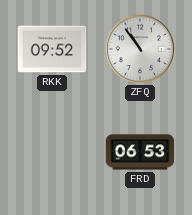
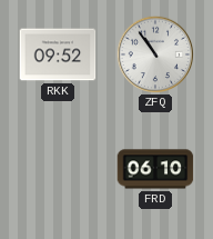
FRD: 06:53 -> 06:10 (155, 169)
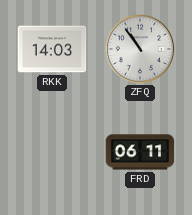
RKK: 09:52 -> 14:03 (52, 49)
FRD: 06:10 -> 06:11 (140, 152)
